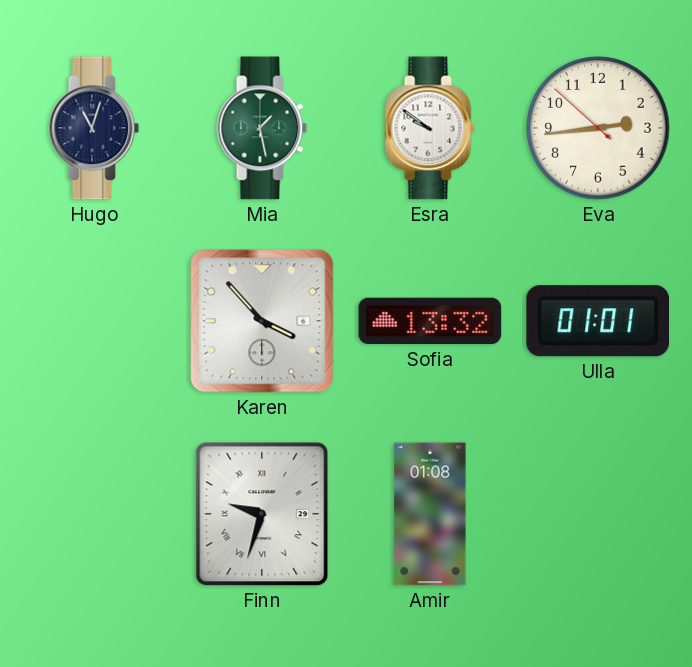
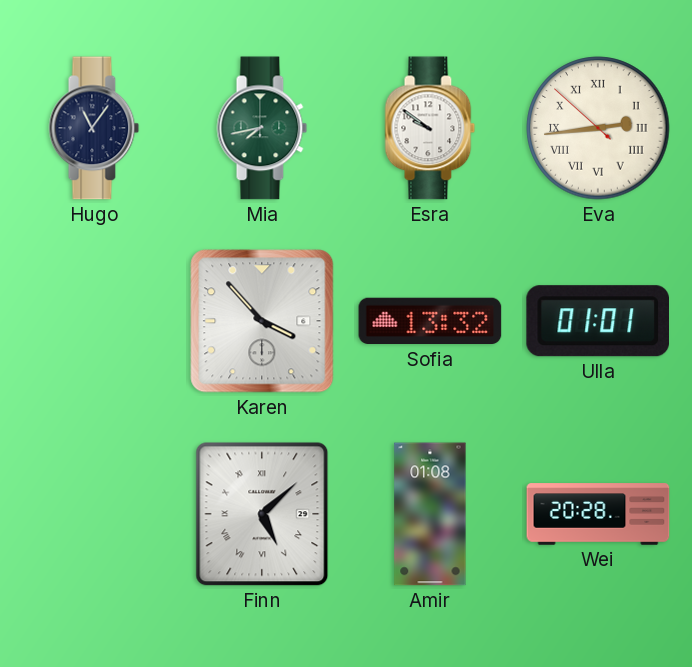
Hugo: 11:03 -> 11:06 (94, 128)
Mia: 1:28 -> 7:43 (262, 128)
Eva numerals: Arabic -> Roman (598, 128)
Finn: 9:33 -> 5:08 (262, 514)
Wei: none -> 20:28 (598, 514)
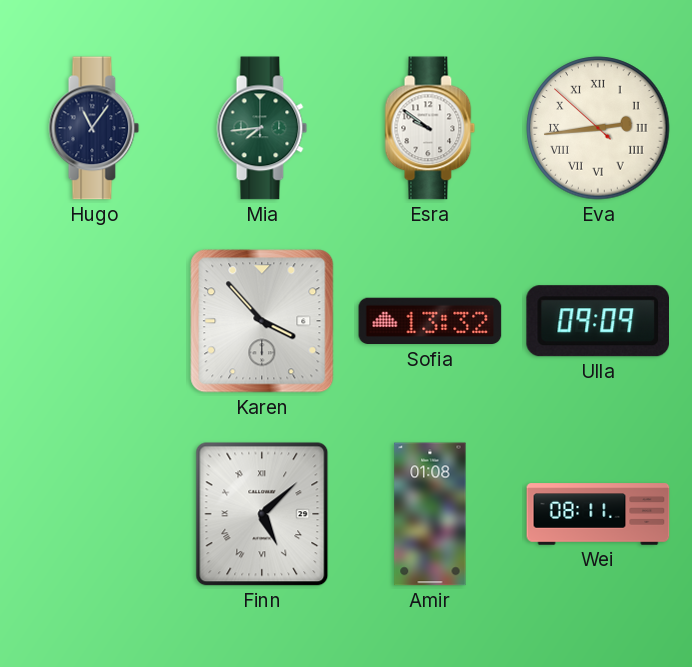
Mia: 7:43 -> 7:44 (262, 128)
Ulla: 01:01 -> 09:09 (597, 321)
Wei: 20:28 -> 08:11 (598, 514)
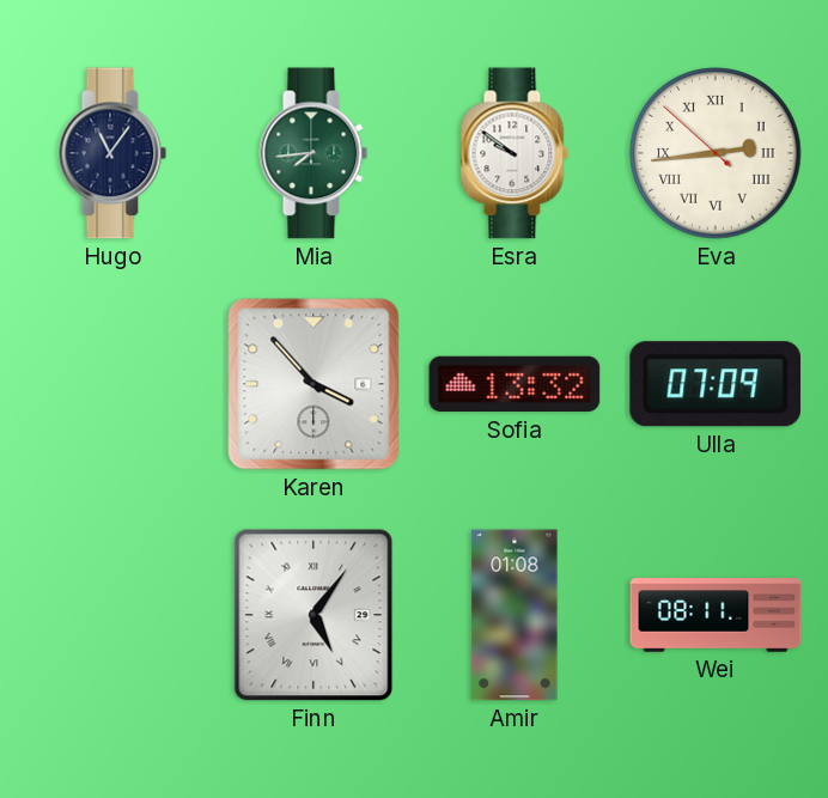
Ulla: 09:09 -> 07:09 (714, 384)
Finn: 5:08 -> 5:06 (313, 615)
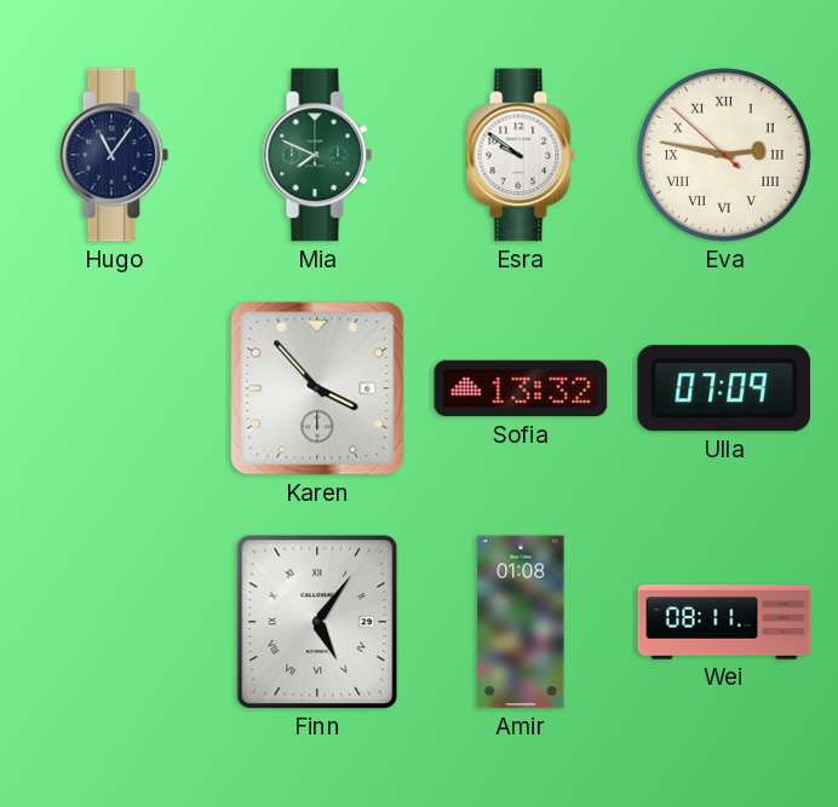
Mia: 7:44 -> 7:49 (317, 155)
Eva: 2:43 -> 2:46 (724, 155)
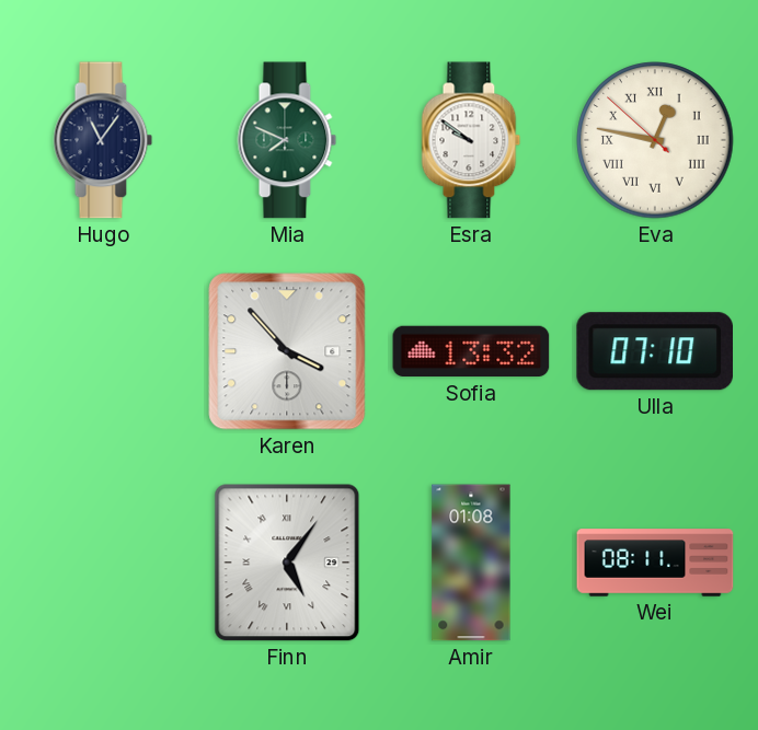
Eva: 2:46 -> 12:46 (655, 140)
Ulla: 07:09 -> 07:10 (654, 351)
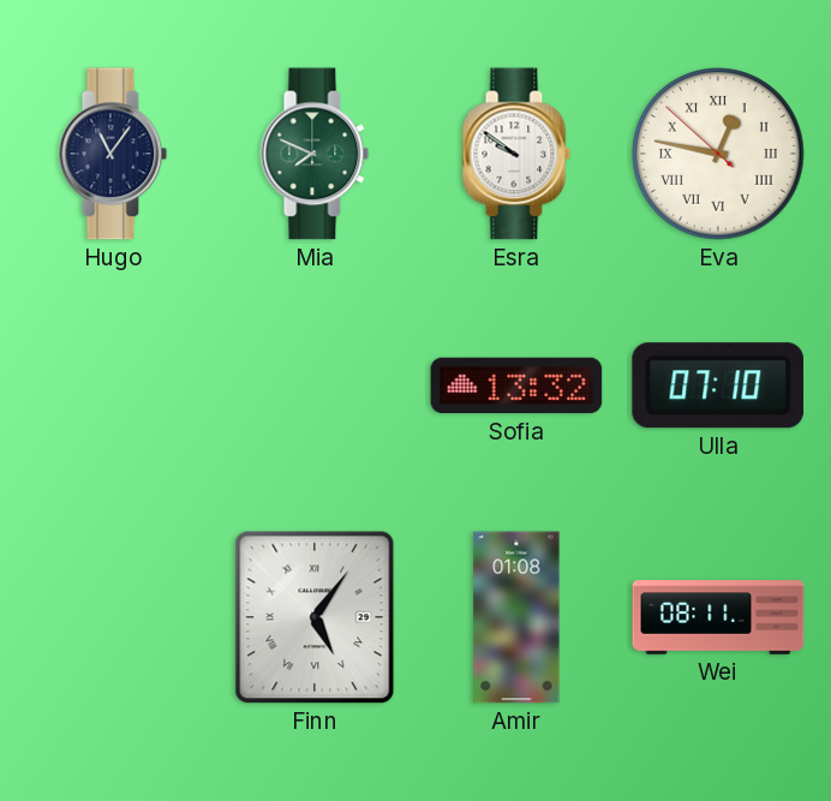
Karen: 3:53 -> none (287, 351)
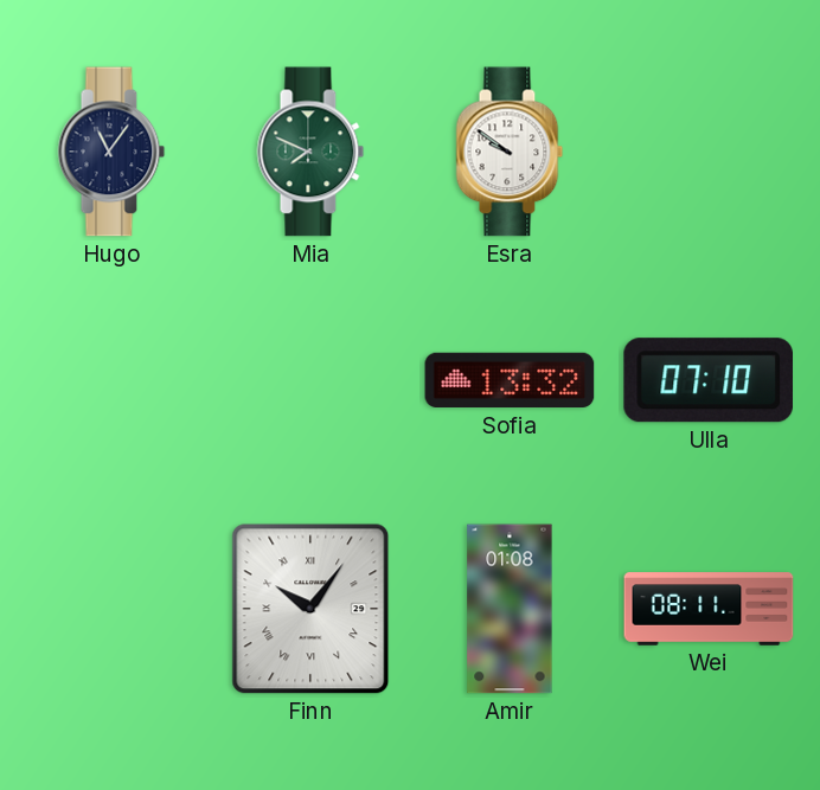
Eva: 12:46 -> none (718, 154)
Finn: 5:06 -> 10:06 (310, 609)
